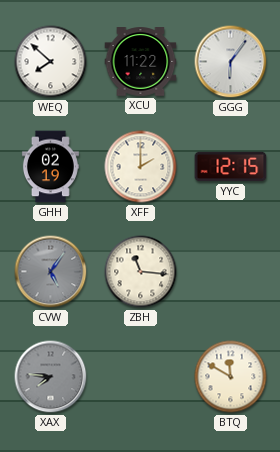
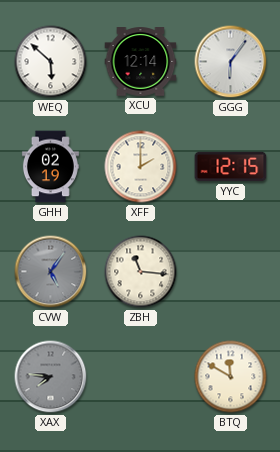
WEQ: 7:52 -> 5:52 (51, 62)
XCU: 11:22 -> 12:14 (141, 62)
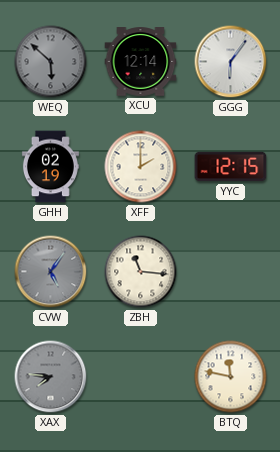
WEQ dial: white -> grey (51, 62)
BTQ: 11:50 -> 11:47 (231, 377)
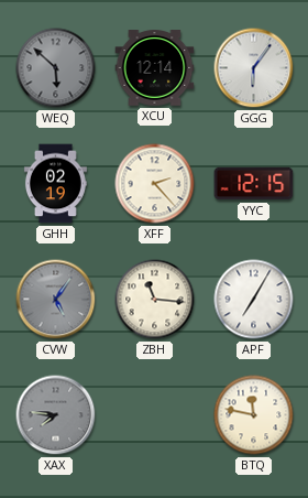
XFF: 2:00 -> 2:23 (155, 184)
APF: none -> 7:05 (254, 300)
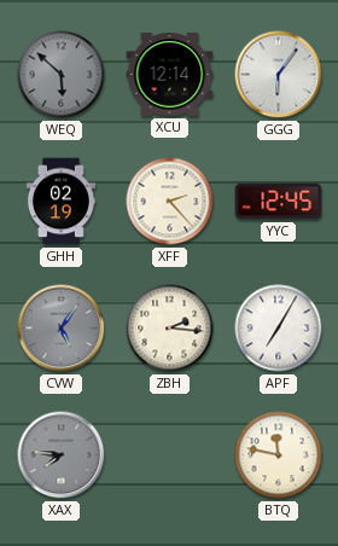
YYC: 12:15 -> 12:45 (279, 202)
ZBH: 11:16 -> 2:16 (170, 329)
